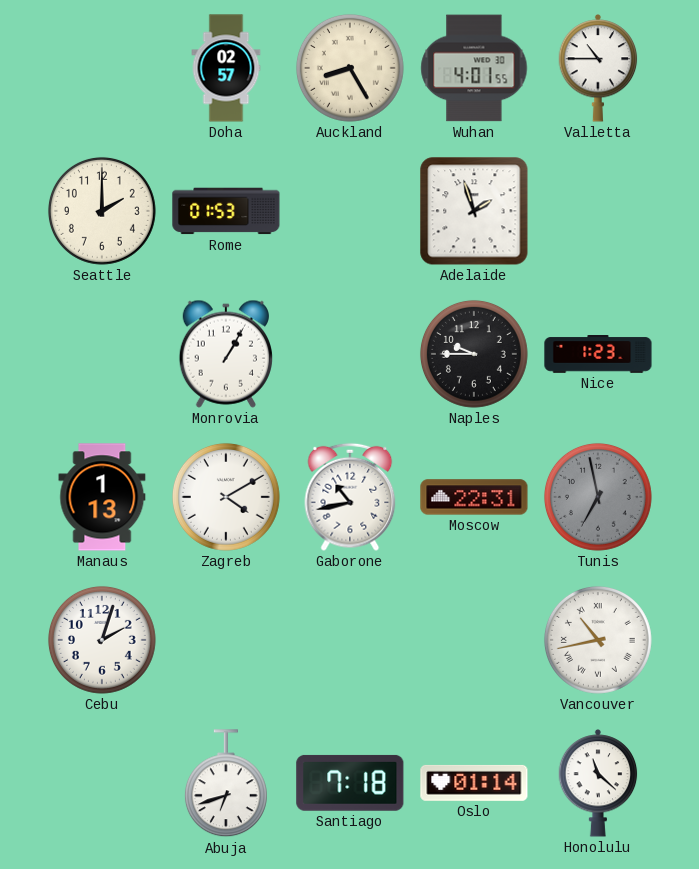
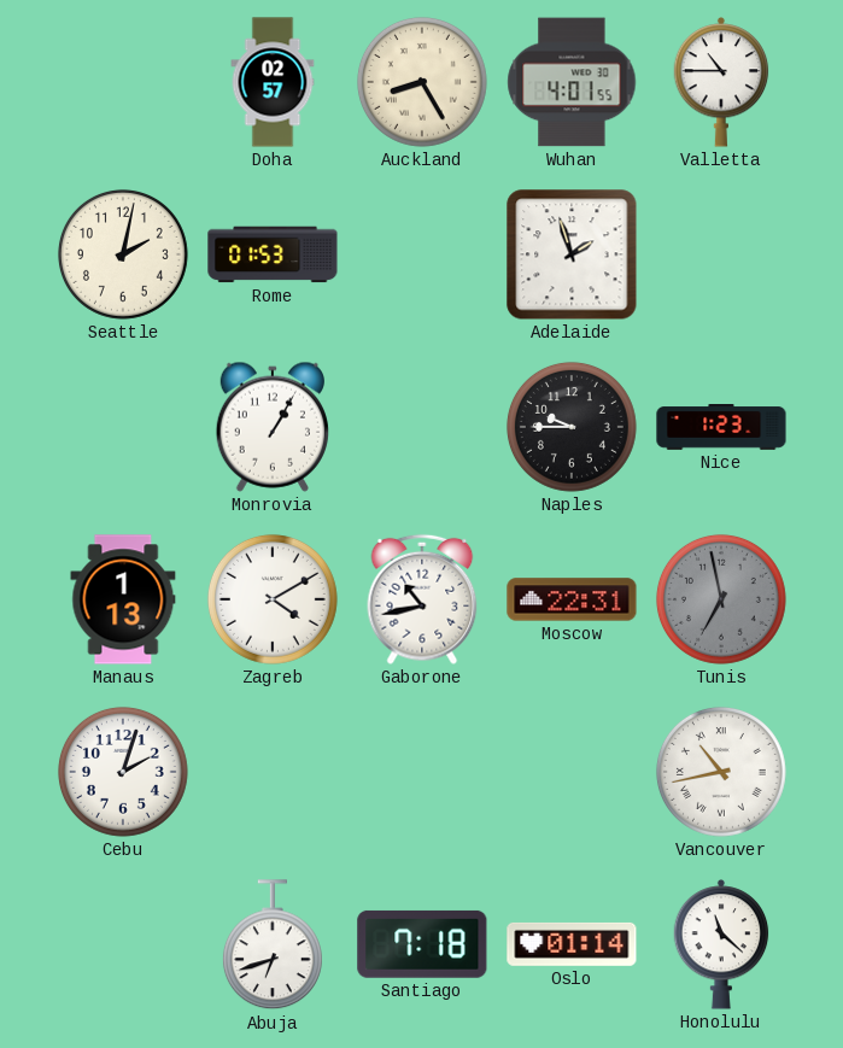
Seattle: 2:00 -> 2:02 (123, 254)
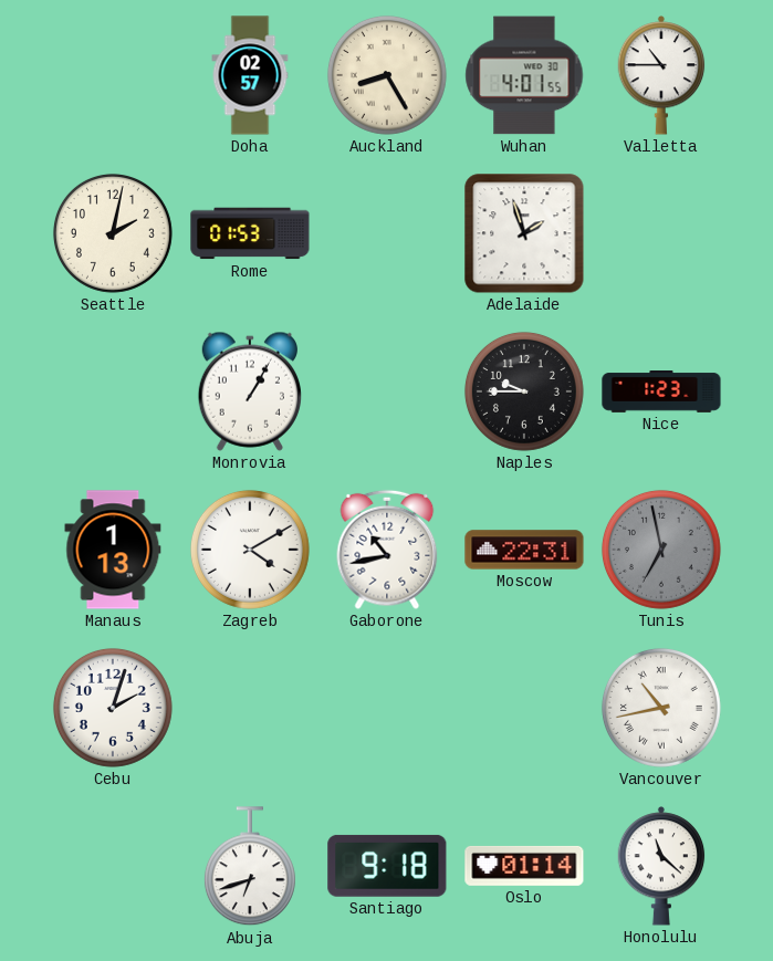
Santiago: 7:18 -> 9:18 (387, 866)
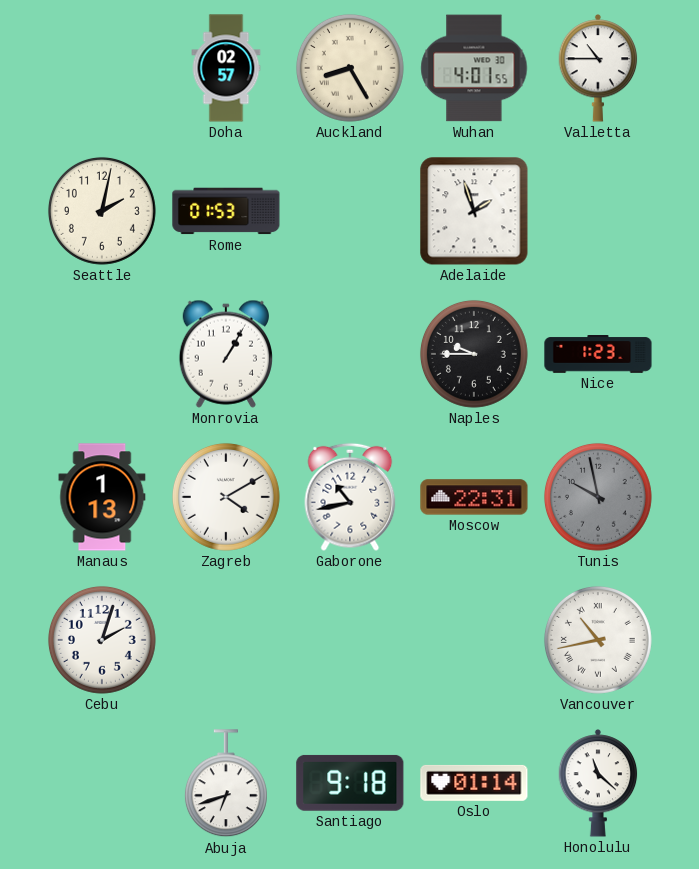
Tunis: 6:58 -> 9:58 (598, 497)
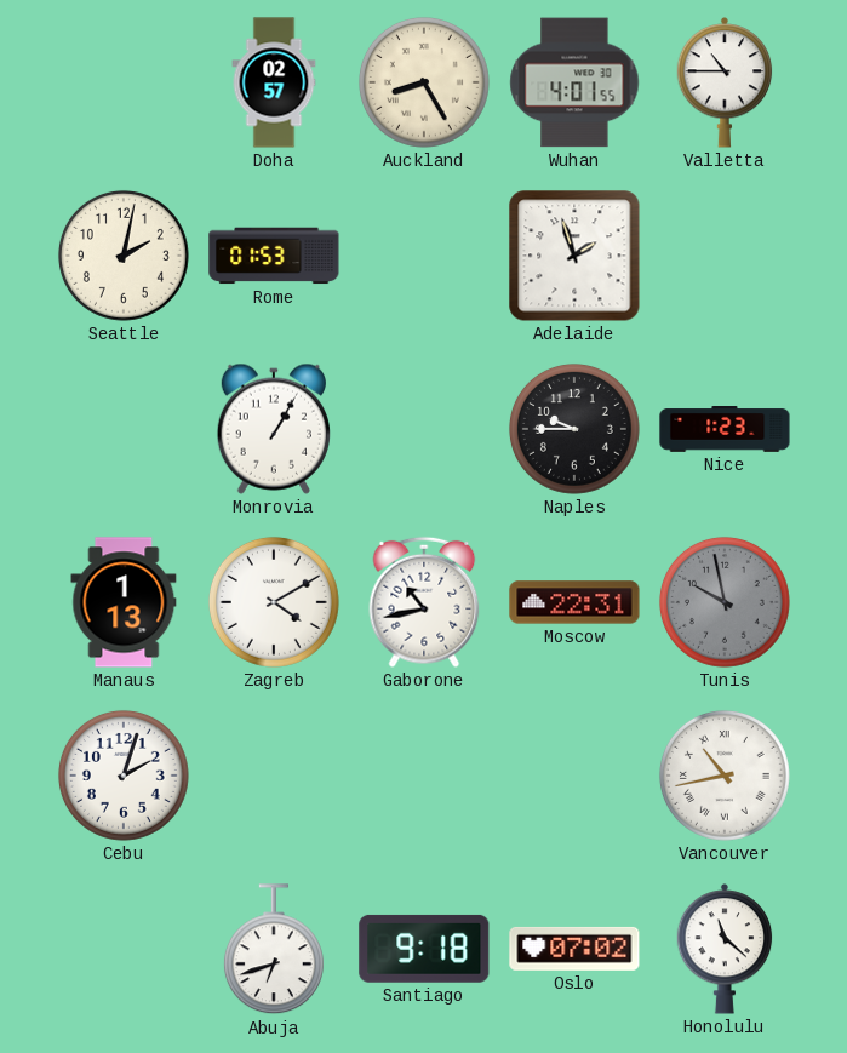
Oslo: 01:14 -> 07:02 (574, 949)
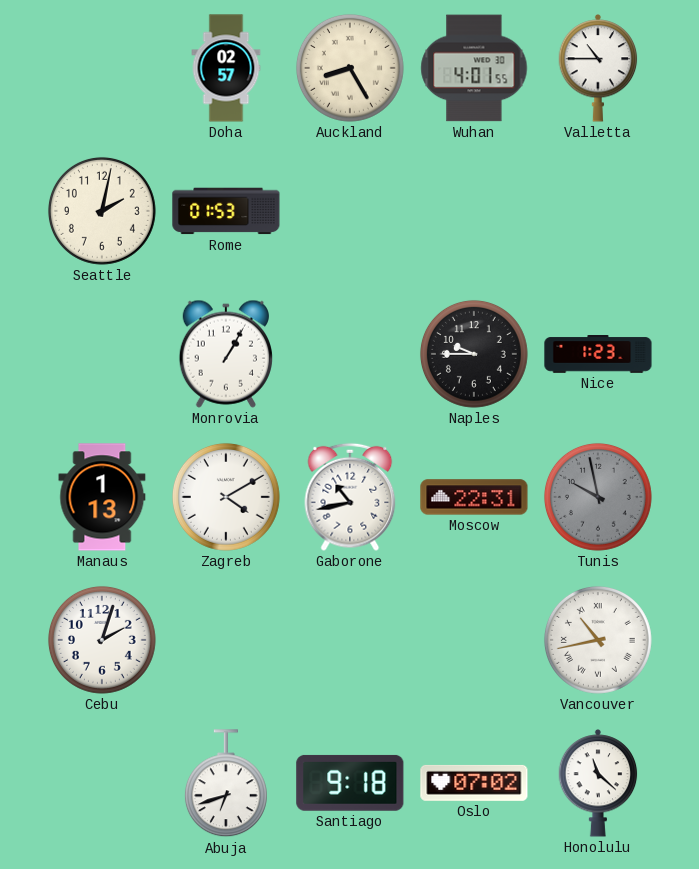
Adelaide: 1:57 -> none (574, 256)
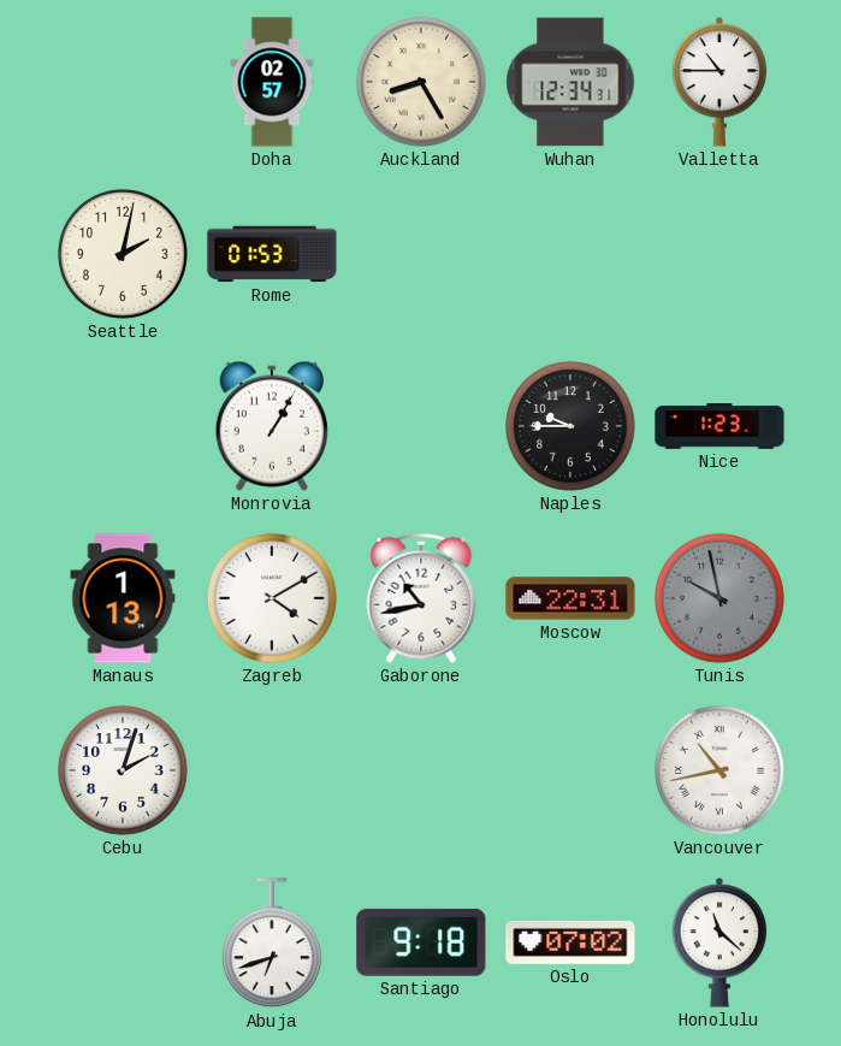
Wuhan: 4:01 -> 12:34 (570, 82)
